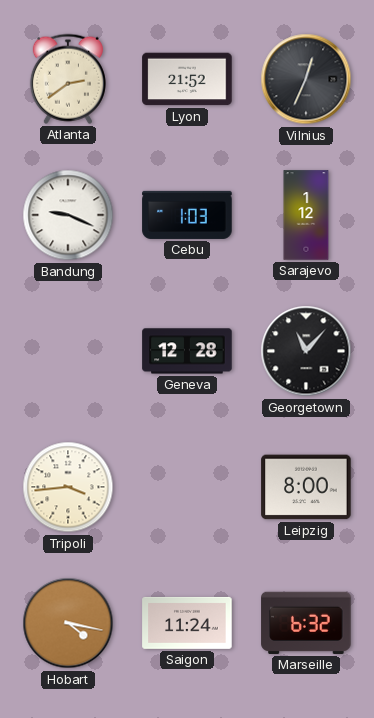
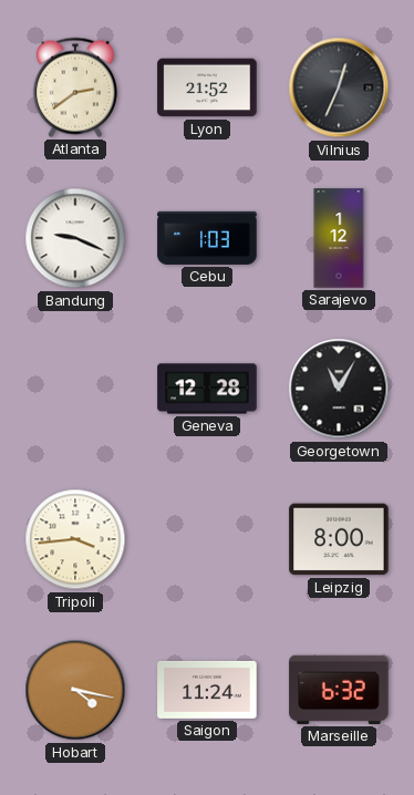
Georgetown: 11:07 -> 11:05 (339, 389)
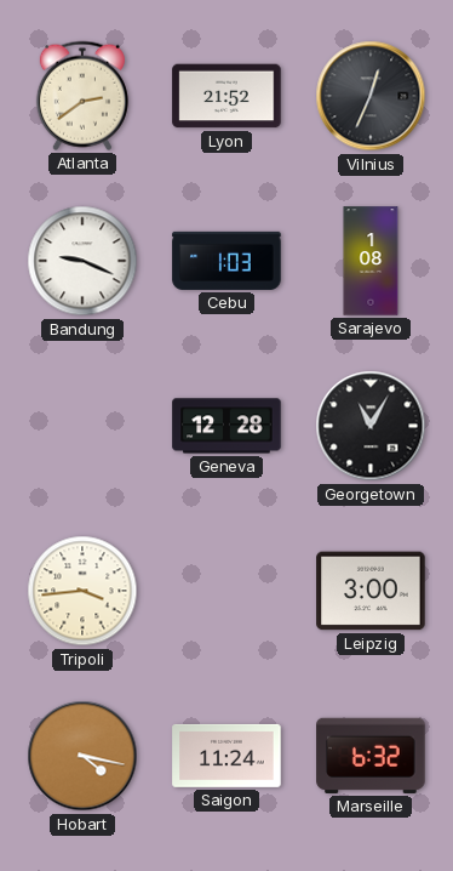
Sarajevo: 1:12 -> 1:08 (371, 261)
Leipzig: 8:00 -> 3:00 (371, 591)
